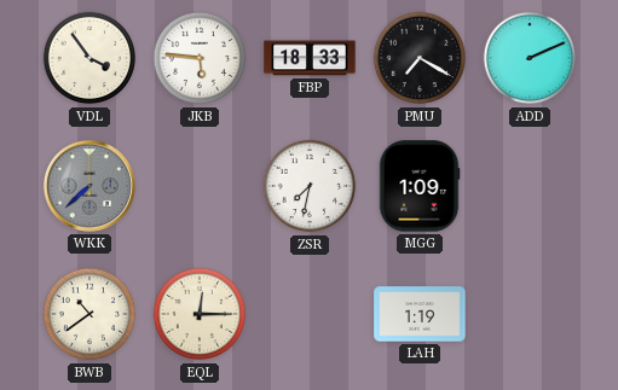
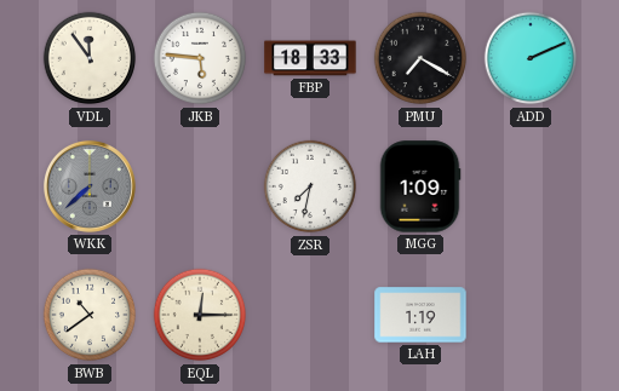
VDL: 3:54 -> 11:54 (90, 58)
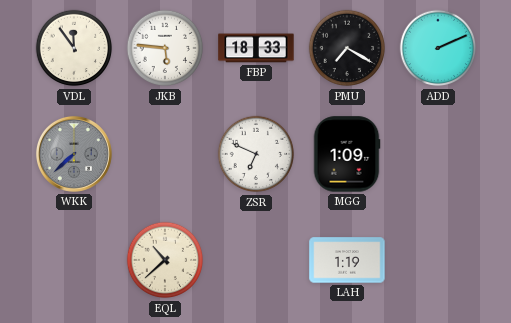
ZSR: 7:32 -> 6:49 (256, 154)
BWB: 10:39 -> none (90, 315)
EQL: 12:15 -> 10:38 (165, 260)
